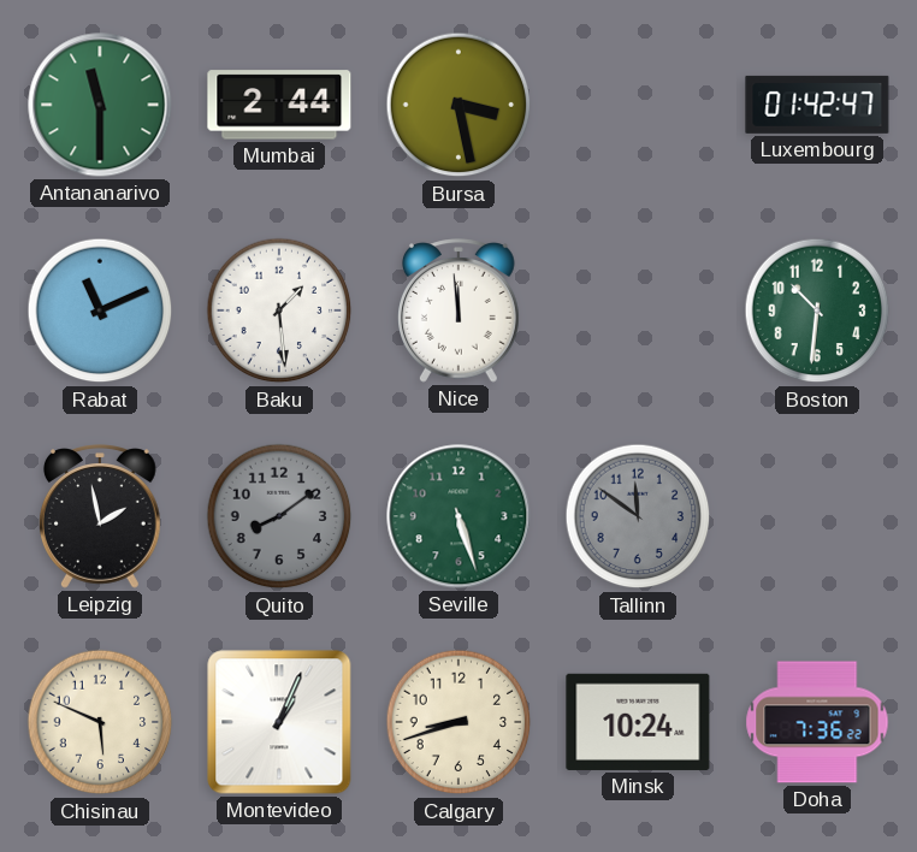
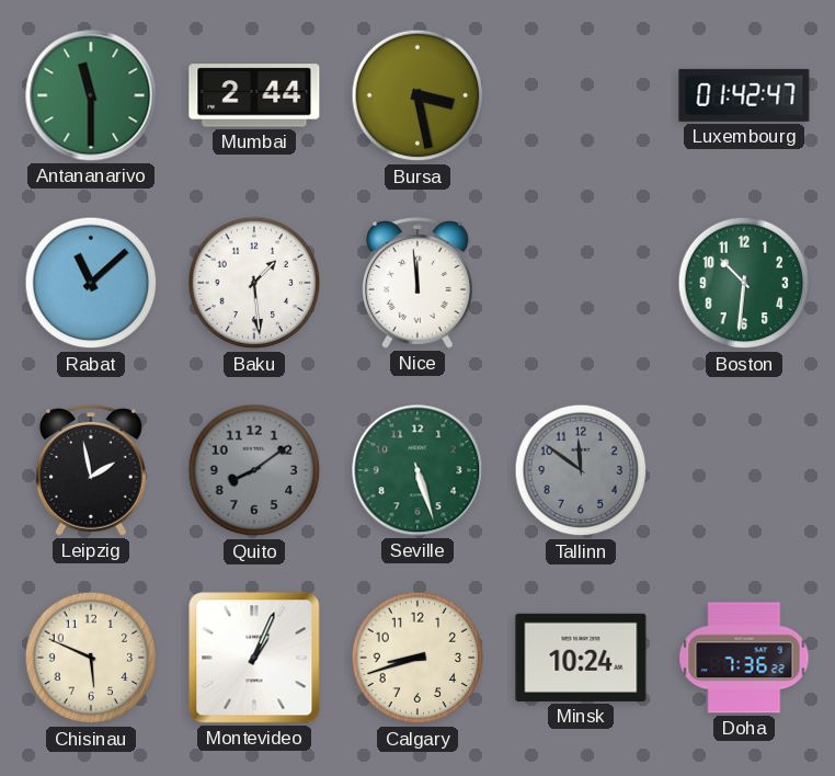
Rabat: 11:11 -> 11:08 (91, 283)
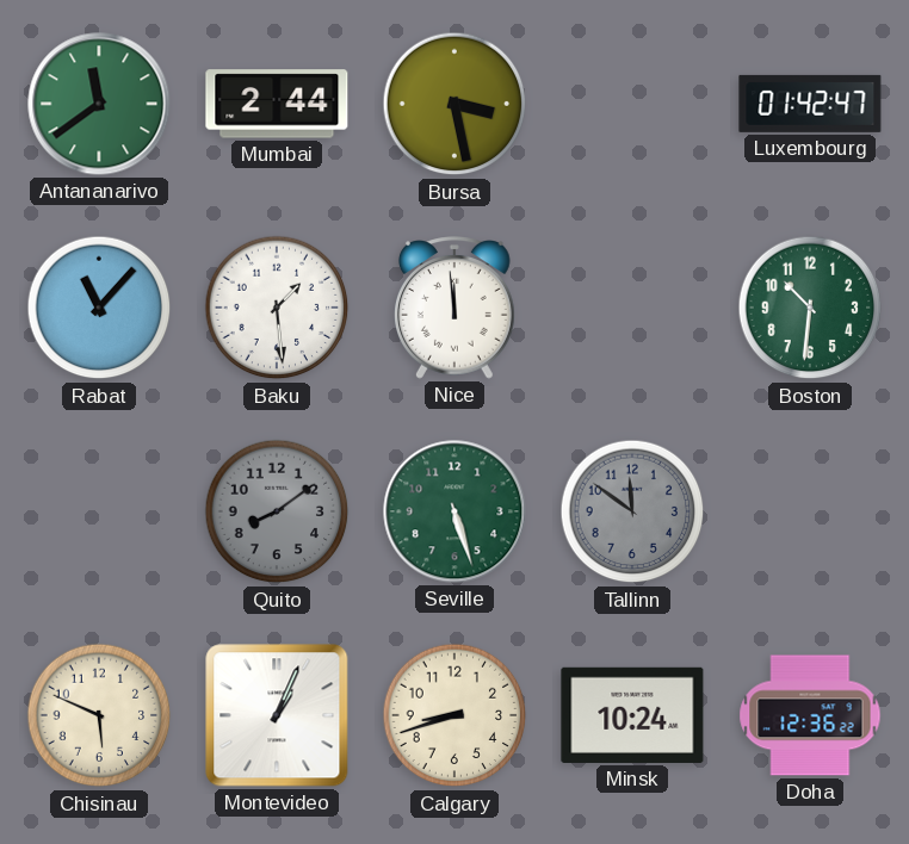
Antananarivo: 11:30 -> 11:39 (99, 104)
Rabat: 11:08 -> 11:07 (99, 308)
Leipzig: 1:58 -> none (92, 470)
Doha: 7:36 -> 12:36 (810, 715)
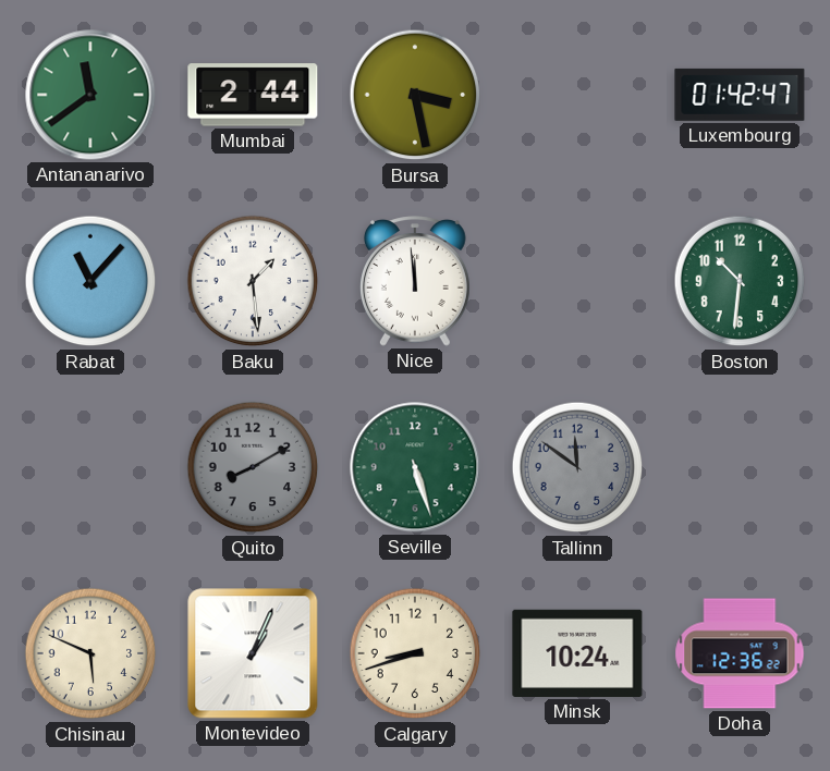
Quito: 8:09 -> 8:10 (253, 467)
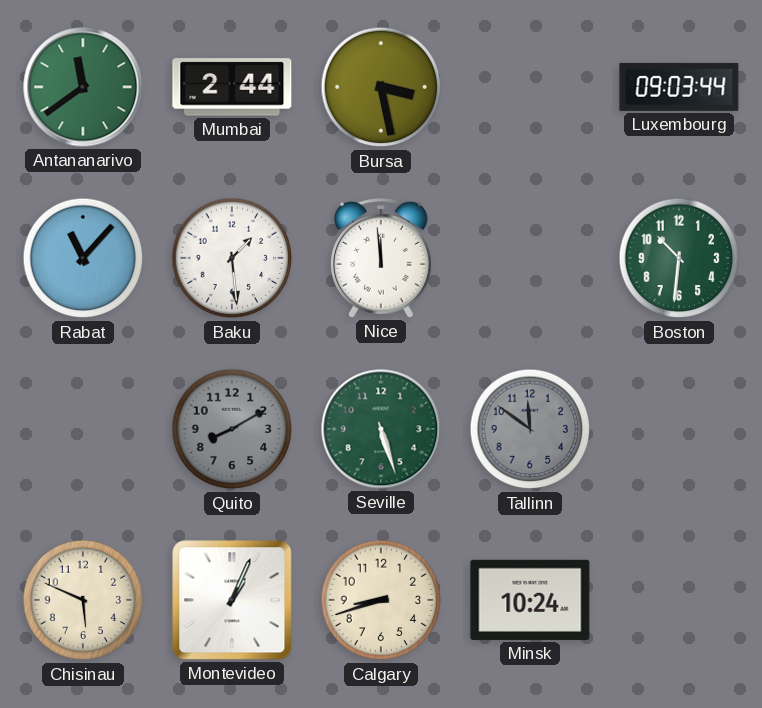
Luxembourg: 01:42 -> 09:03 (679, 87)
Doha: 12:36 -> none (740, 653)
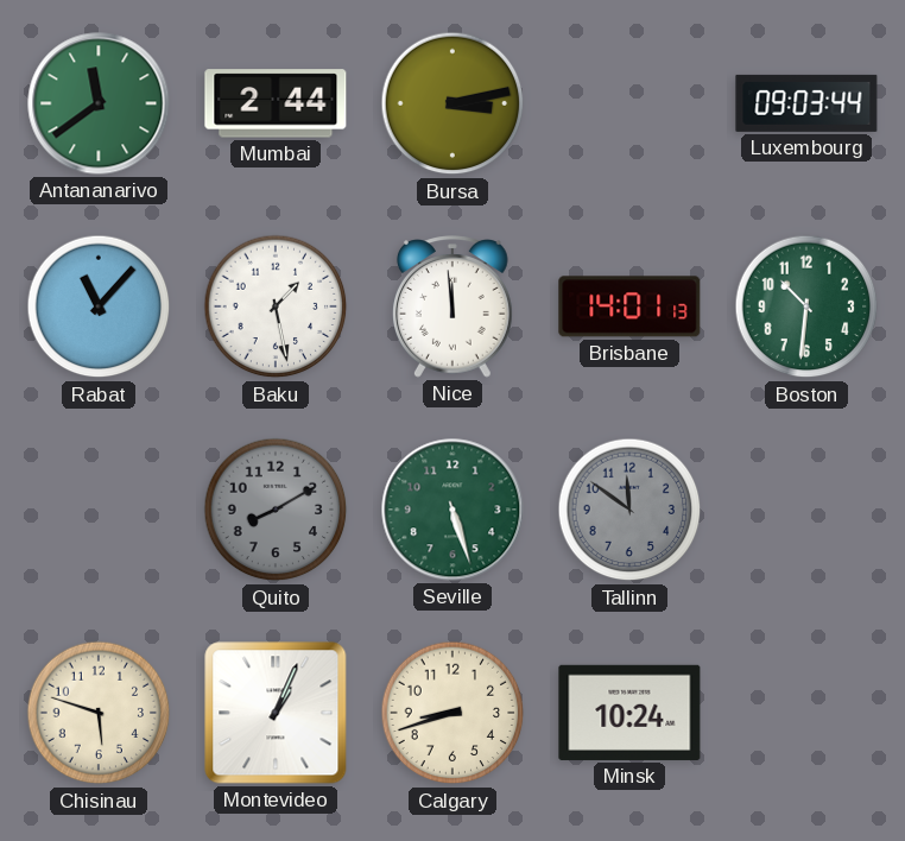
Bursa: 3:28 -> 3:13 (452, 103)
Baku: 1:29 -> 1:28 (276, 306)
Brisbane: none -> 14:01 (629, 306)
Chisinau: 5:49 -> 5:48 (99, 713)
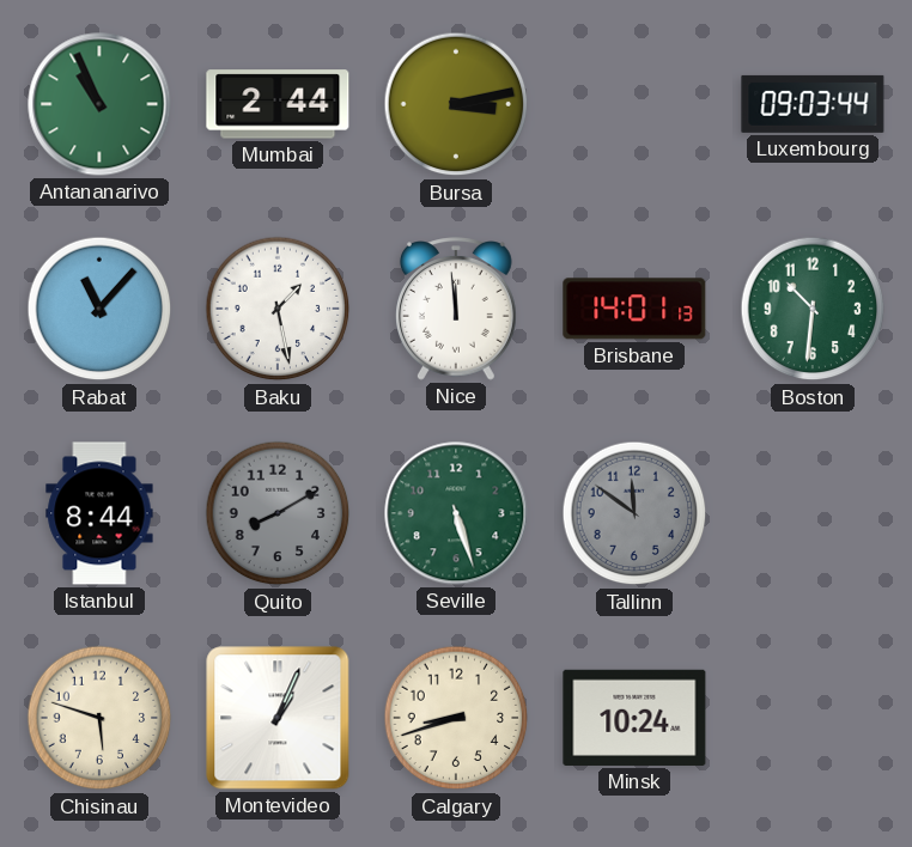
Antananarivo: 11:39 -> 10:56 (99, 104)
Istanbul: none -> 8:44 (99, 513)
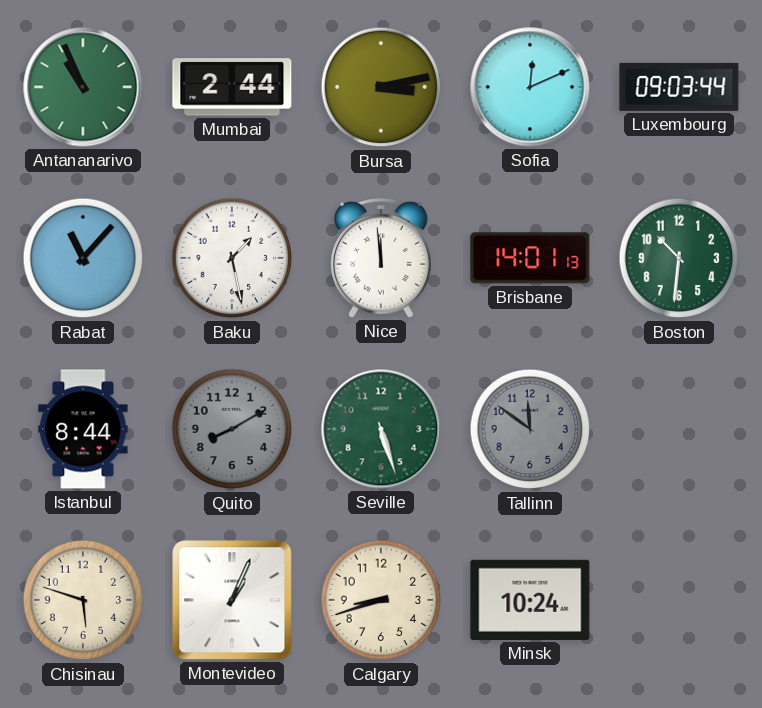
Sofia: none -> 12:11 (530, 87)
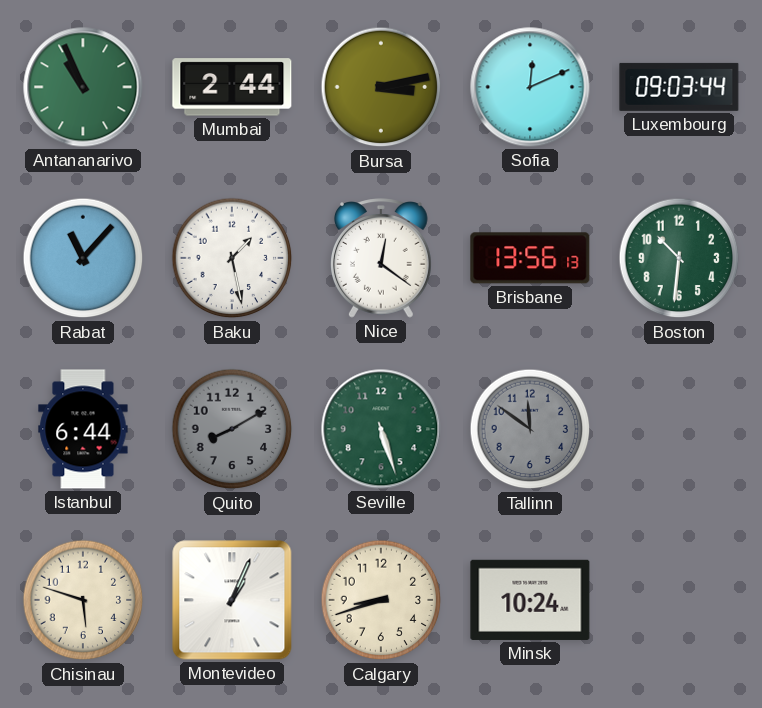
Nice: 11:59 -> 12:21 (382, 258)
Brisbane: 14:01 -> 13:56 (530, 258)
Istanbul: 8:44 -> 6:44 (83, 429)
